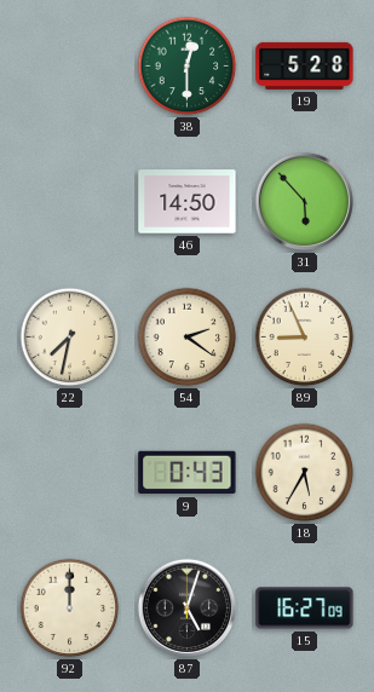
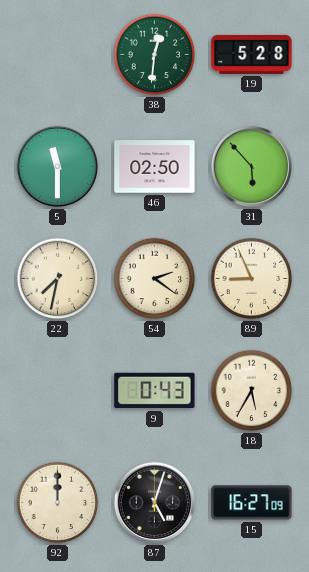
38: 12:30 -> 12:31 (155, 55)
5: none -> 11:30 (58, 167)
46: 14:50 -> 02:50 (155, 167)
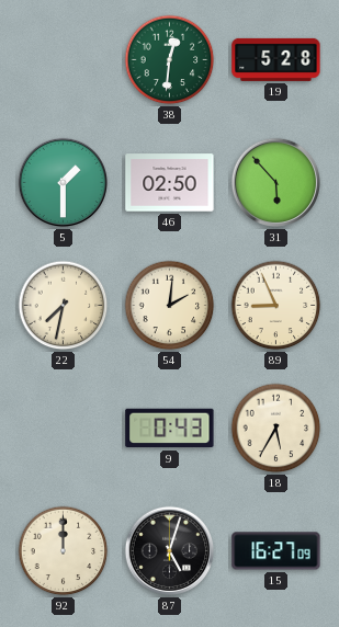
5: 11:30 -> 1:30 (64, 183)
54: 2:21 -> 2:01 (170, 306)
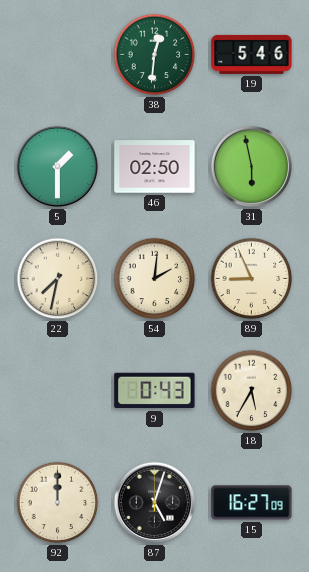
19: 5:28 -> 5:46 (252, 54)
31: 5:53 -> 5:58 (252, 167)
